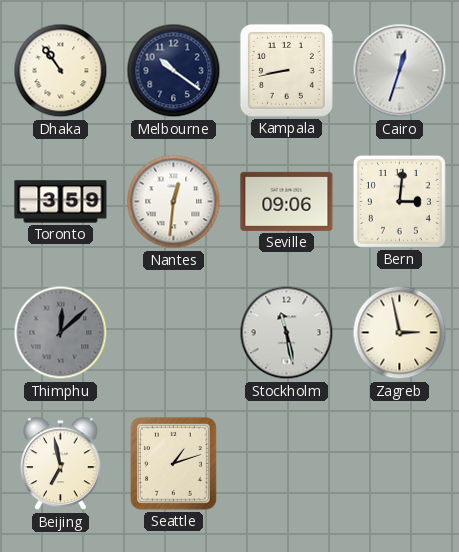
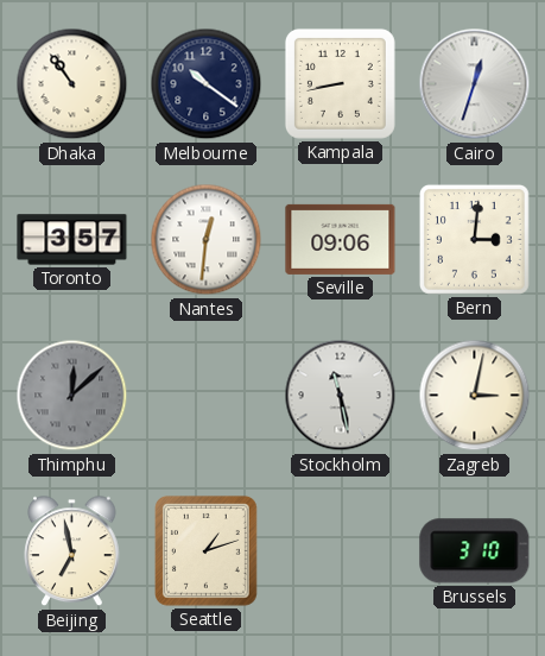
Toronto: 3:59 -> 3:57 (72, 240)
Zagreb: 2:58 -> 3:02 (475, 396)
Brussels: none -> 3:10 (475, 551)
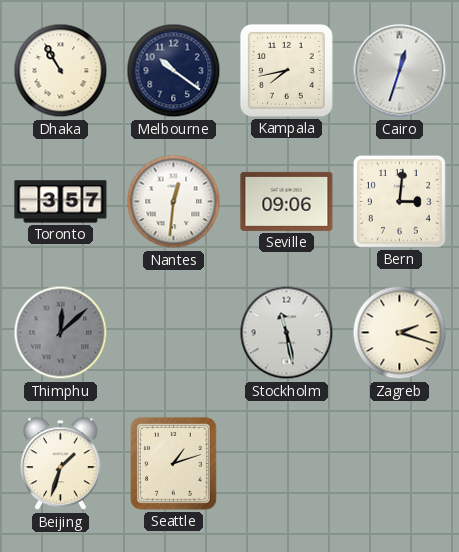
Dhaka: 10:54 -> 10:55 (61, 71)
Kampala: 8:43 -> 7:43 (286, 70)
Zagreb: 3:02 -> 2:18 (400, 333)
Beijing: 6:58 -> 1:33 (61, 464)
Brussels: 3:10 -> none (475, 551)
